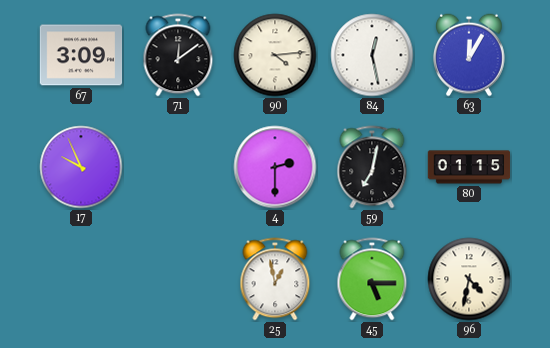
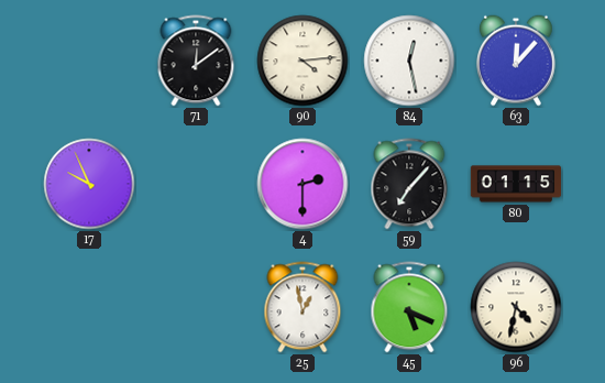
67: 3:09 -> none (81, 55)
63: 12:05 -> 12:07 (517, 61)
59: 7:02 -> 7:07 (409, 184)
45: 5:15 -> 5:19 (409, 307)
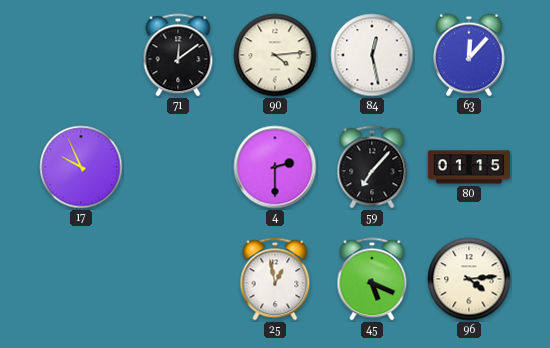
96: 4:32 -> 4:14 (469, 279)
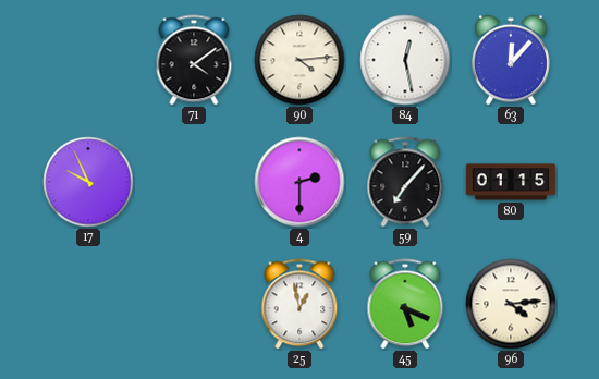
71: 12:09 -> 4:09 (194, 60)
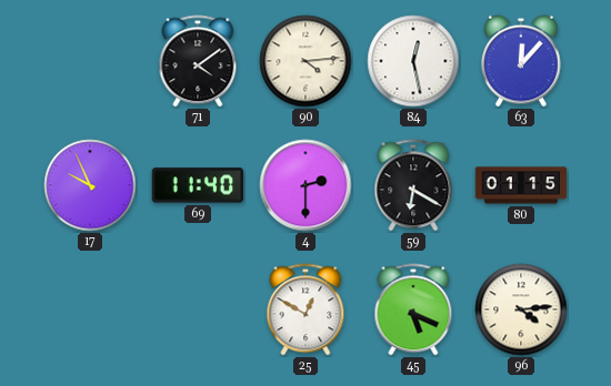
69: none -> 11:40 (197, 185)
59: 7:07 -> 6:20 (413, 185)
25: 12:58 -> 12:50 (305, 309)
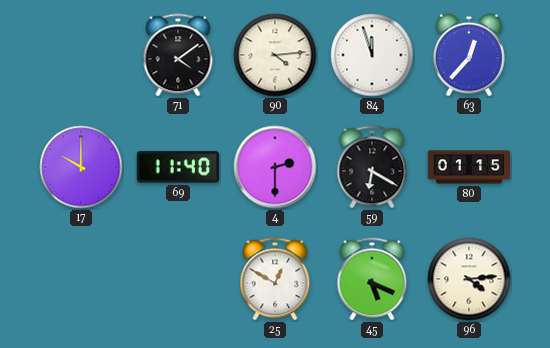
84: 12:28 -> 11:57 (372, 55)
63: 12:07 -> 12:37 (470, 55)
17: 9:56 -> 10:00 (81, 167)
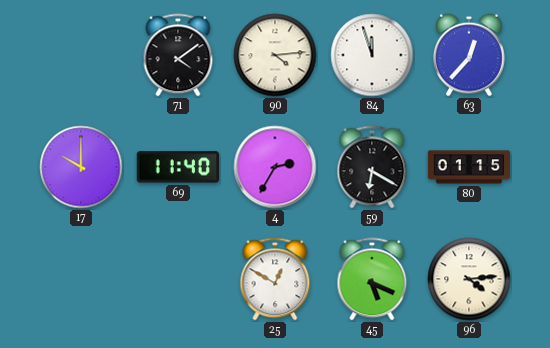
4: 2:30 -> 2:35 (275, 167)
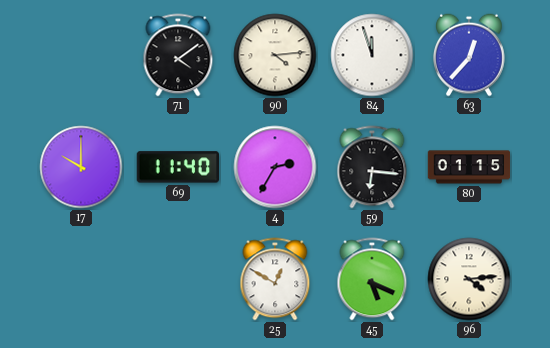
59: 6:20 -> 6:16 (372, 167)
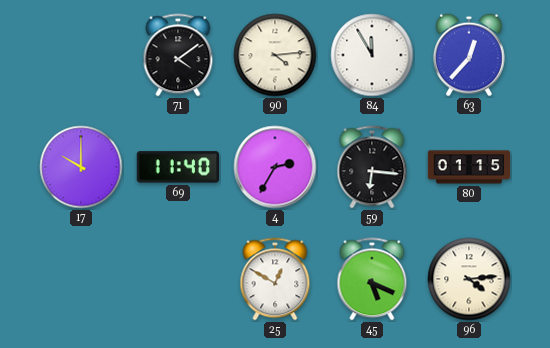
84: 11:57 -> 11:55 (372, 55)
